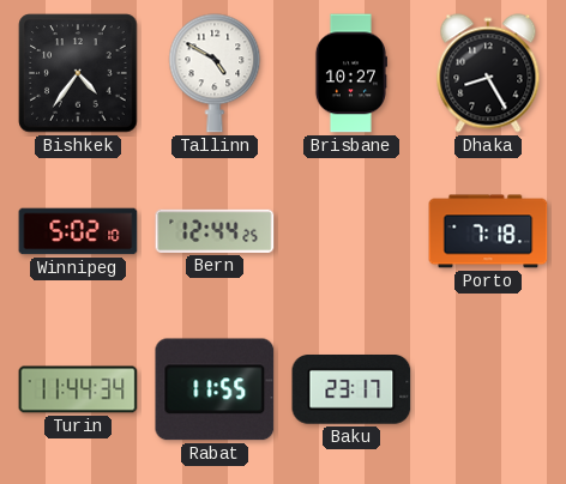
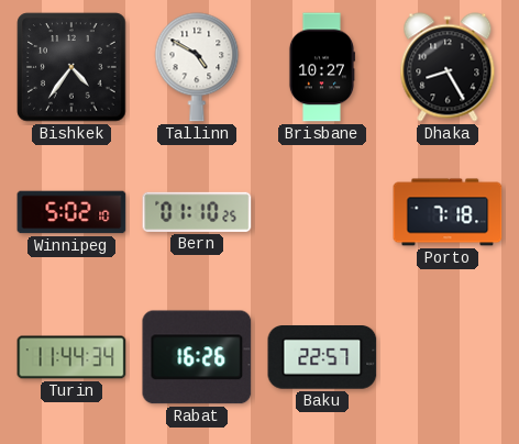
Bern: 12:44 -> 01:10 (197, 212)
Rabat: 11:55 -> 16:26 (197, 357)
Baku: 23:17 -> 22:57 (322, 358)
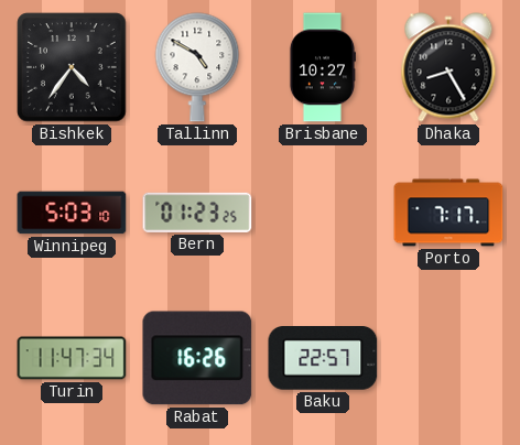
Winnipeg: 5:02 -> 5:03 (72, 213)
Bern: 01:10 -> 01:23 (197, 213)
Porto: 7:18 -> 7:17 (448, 213)
Turin: 11:44 -> 11:47 (72, 358)
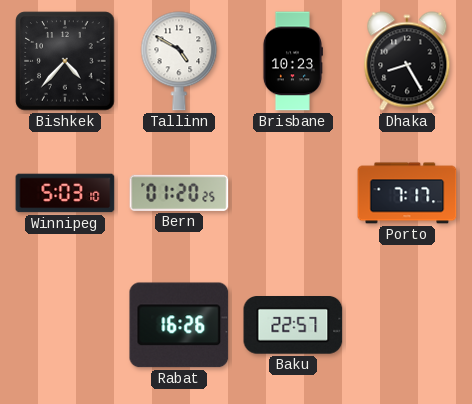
Bishkek: 4:36 -> 4:37 (65, 61)
Brisbane: 10:27 -> 10:23 (292, 61)
Bern: 01:23 -> 01:20 (179, 193)
Turin: 11:47 -> none (72, 358)
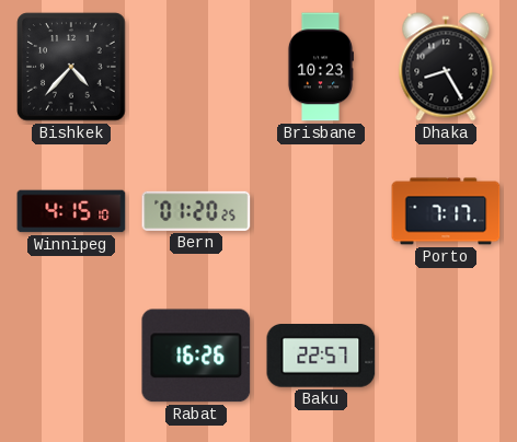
Tallinn: 4:50 -> none (179, 61)
Winnipeg: 5:03 -> 4:15 (71, 211)
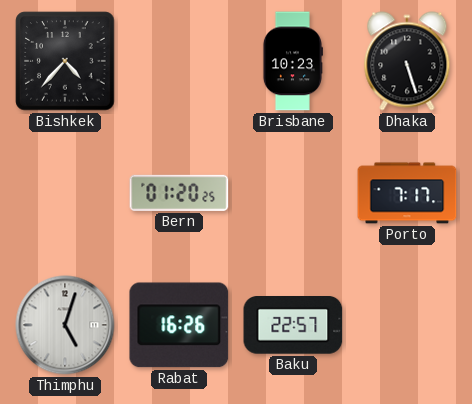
Dhaka: 8:25 -> 5:27 (407, 61)
Winnipeg: 4:15 -> none (71, 211)
Thimphu: none -> 5:03 (65, 325)
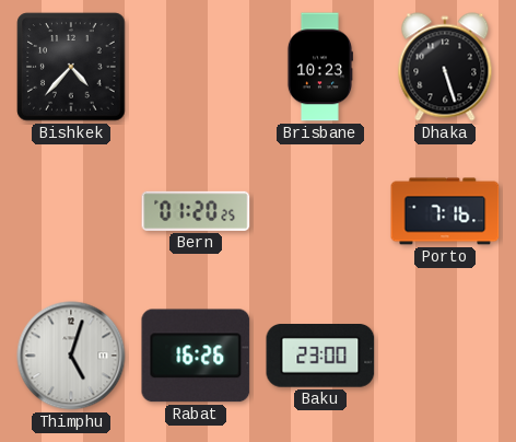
Porto: 7:17 -> 7:16 (445, 211)
Baku: 22:57 -> 23:00 (320, 357)
